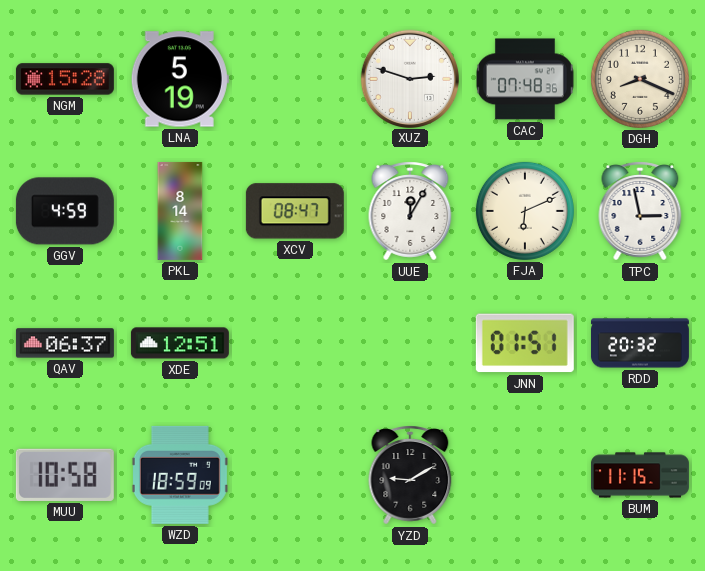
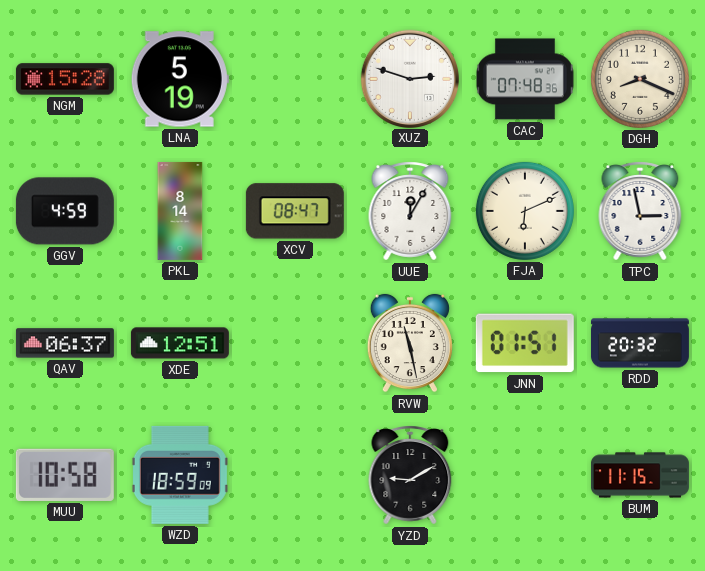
RVW: none -> 11:28 (410, 343)
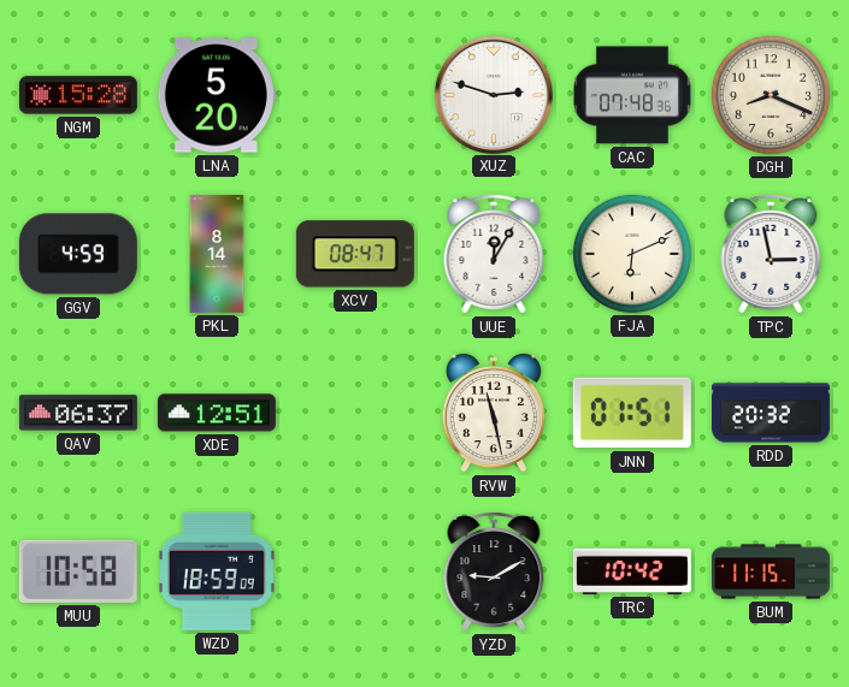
LNA: 5:19 -> 5:20 (217, 95)
TRC: none -> 10:42 (632, 571)
